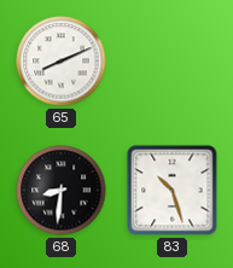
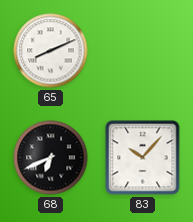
68: 8:31 -> 6:41 (51, 158)
83: 10:27 -> 10:07 (143, 158)
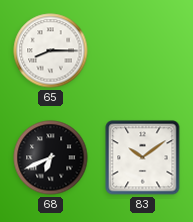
65: 8:11 -> 8:15 (51, 51)
83: 10:07 -> 10:09 (143, 158)
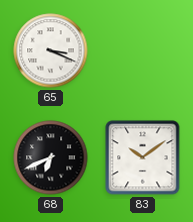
65: 8:15 -> 3:19 (51, 51)
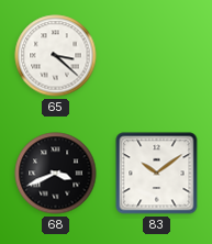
65: 3:19 -> 3:22 (56, 56)
68: 6:41 -> 3:41 (56, 174)
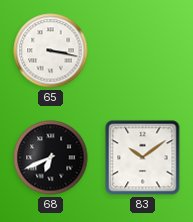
65: 3:22 -> 3:17 (51, 51)
68: 3:41 -> 6:41 (51, 158)
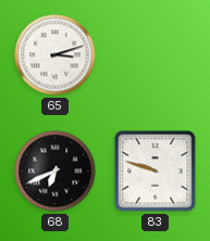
65: 3:17 -> 3:12 (55, 55)
83: 10:09 -> 9:48 (156, 172)
